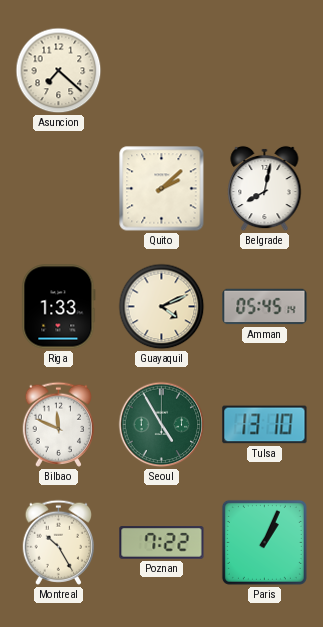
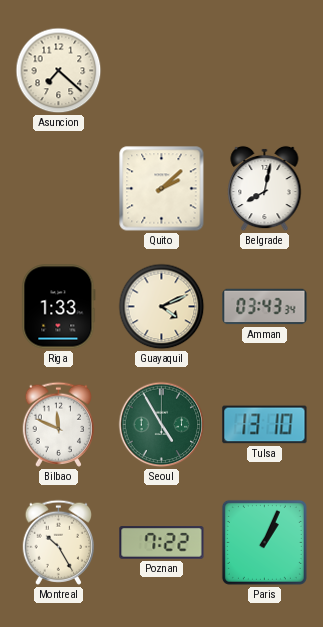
Amman: 05:45 -> 03:43 (265, 307)
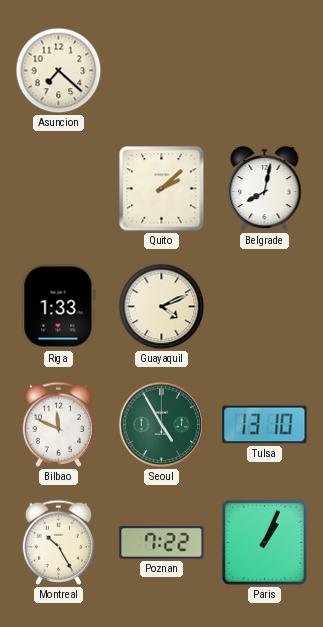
Amman: 03:43 -> none (265, 307)
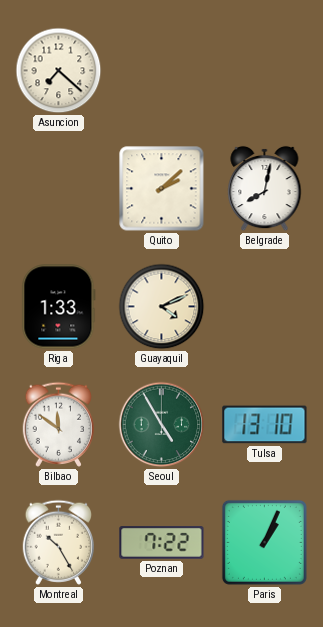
Bilbao: 11:49 -> 11:51 (58, 424)
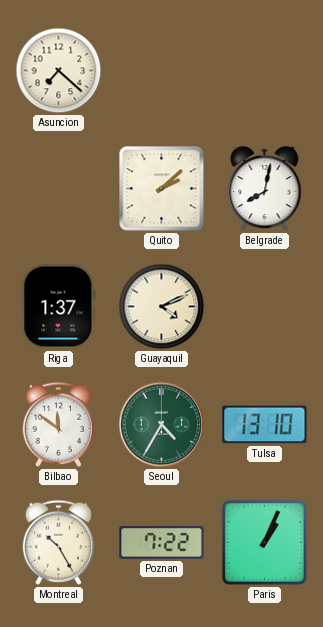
Riga: 1:33 -> 1:37 (59, 307)
Seoul: 4:55 -> 4:35 (162, 425)
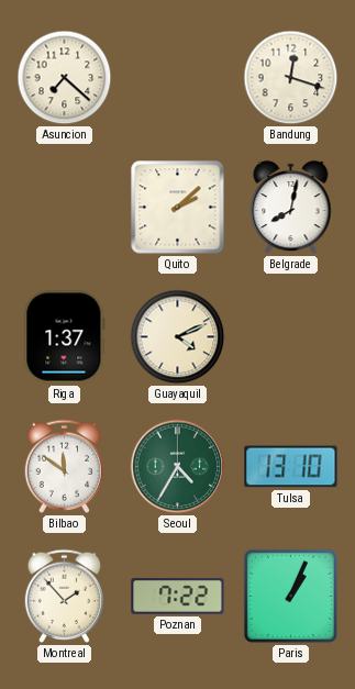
Bandung: none -> 12:18 (291, 78)
Montreal: 10:25 -> 1:53 (64, 596)
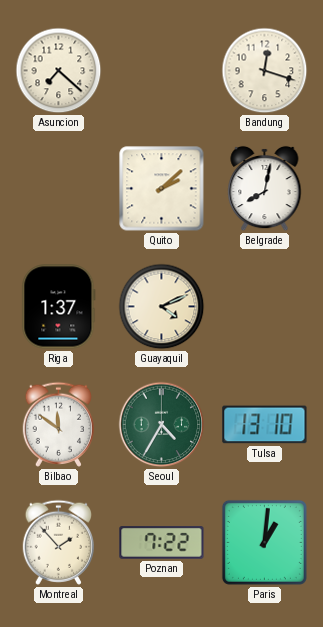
Paris: 1:04 -> 1:01 (264, 542)
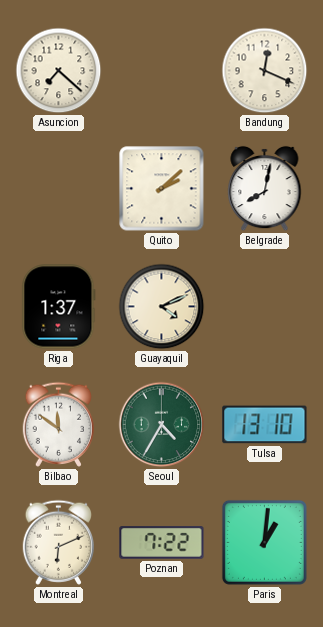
Bandung: 12:18 -> 12:19 (265, 71)
Montreal: 1:53 -> 6:11 (58, 542)
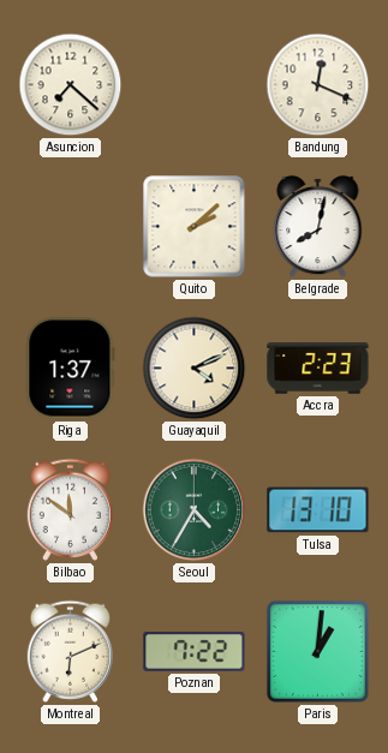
Accra: none -> 2:23 (318, 369)
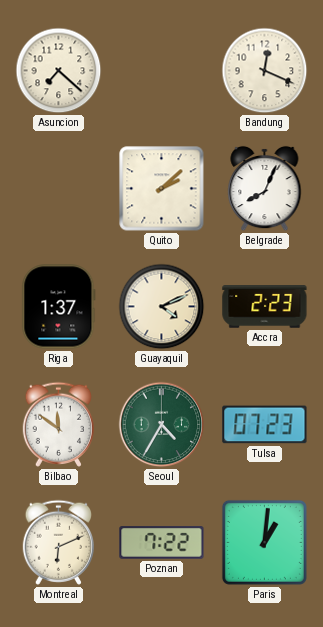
Belgrade: 8:02 -> 8:04 (265, 189)
Tulsa: 13:10 -> 07:23 (265, 425)
